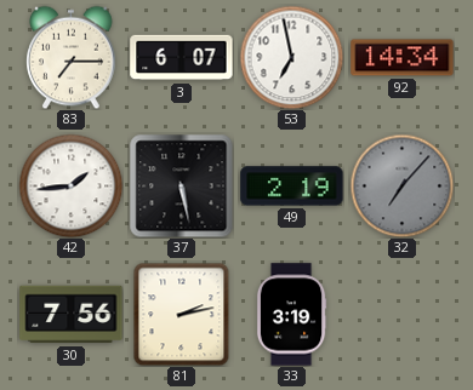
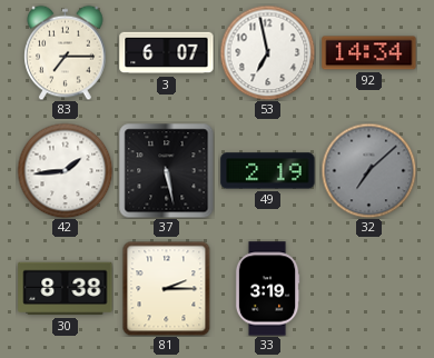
32: 7:07 -> 7:08 (368, 170)
30: 7:56 -> 8:38 (66, 289)
81: 2:13 -> 2:15 (167, 288)
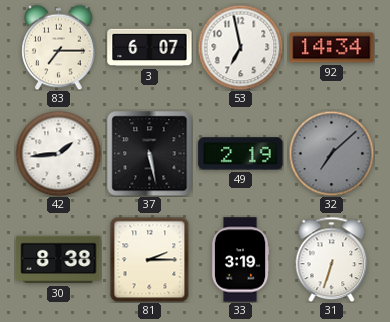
31: none -> 6:33 (332, 259)
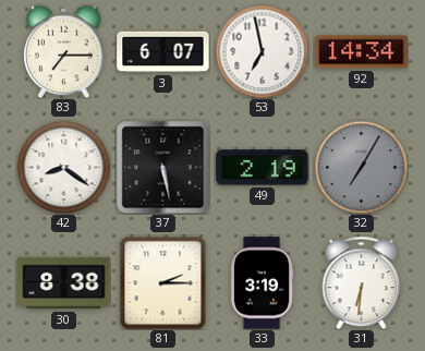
42: 1:44 -> 8:21 (63, 167)
32: 7:08 -> 7:05 (361, 167)
31: 6:33 -> 6:31 (362, 282)
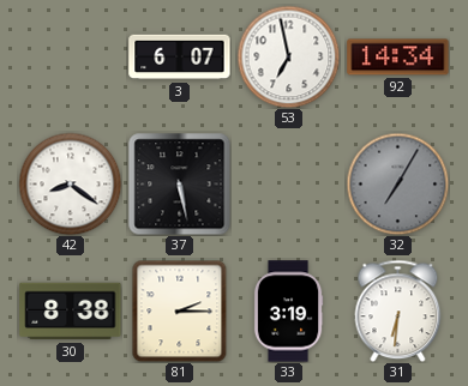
83: 7:15 -> none (64, 51)
49: 2:19 -> none (263, 168)
